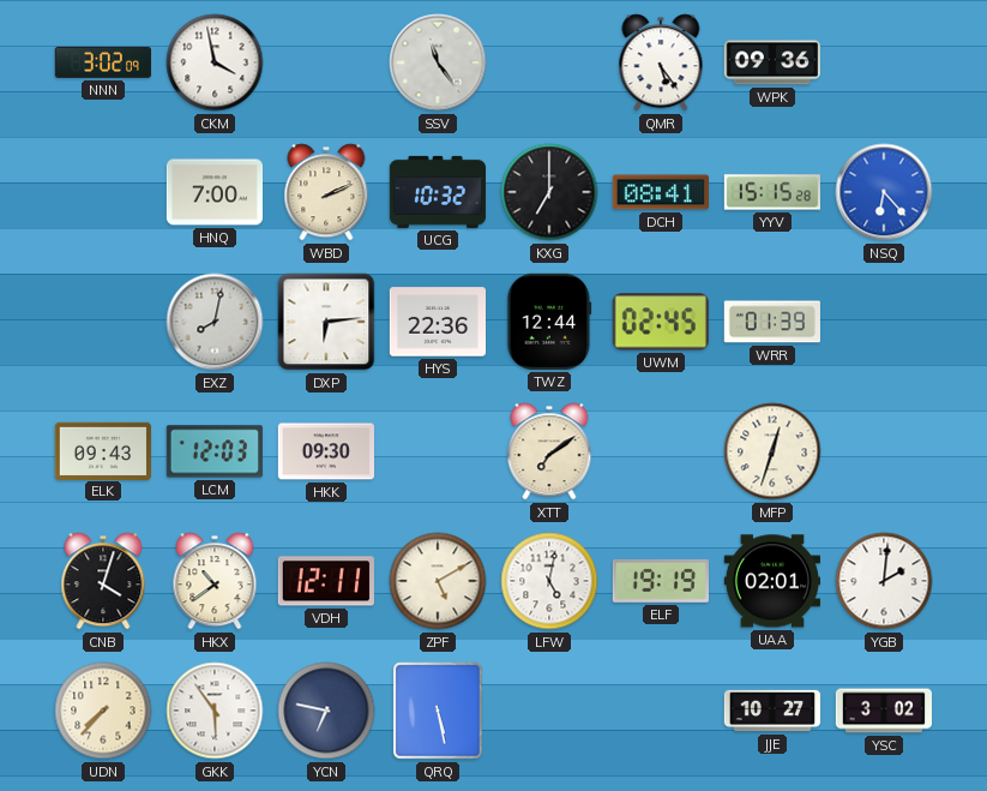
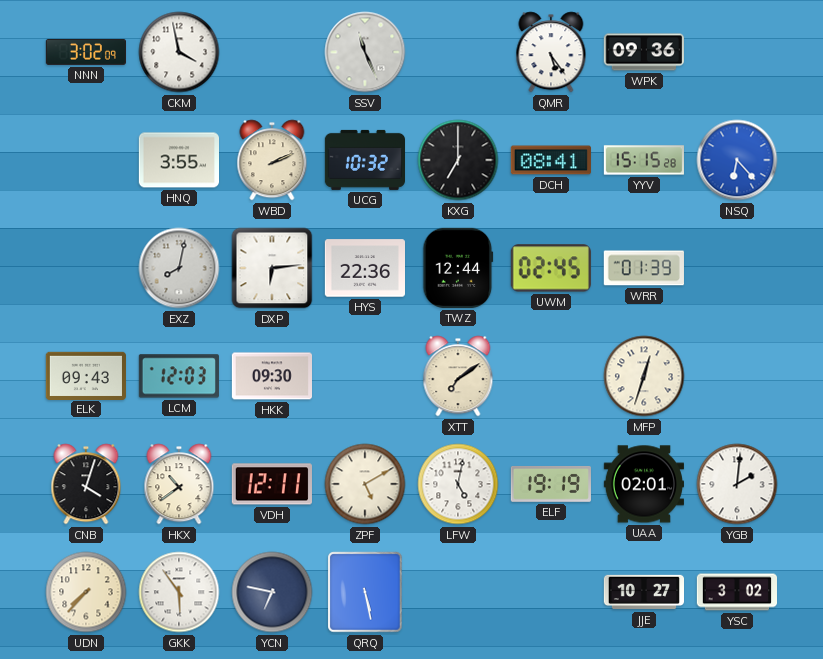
SSV: 11:24 -> 11:26 (365, 52)
HNQ: 7:00 -> 3:55 (178, 160)
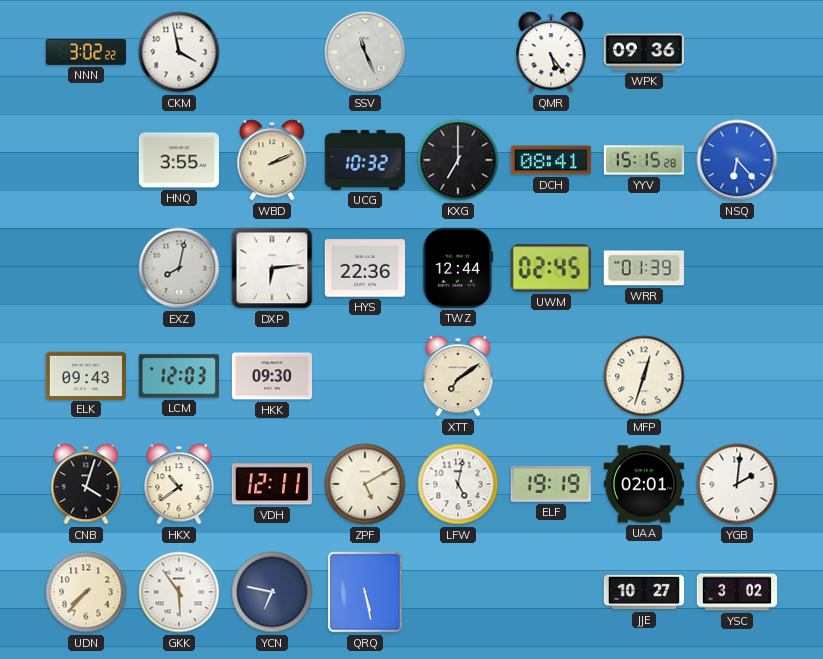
NNN: 3:02:09 -> 3:02:22 (85, 52)
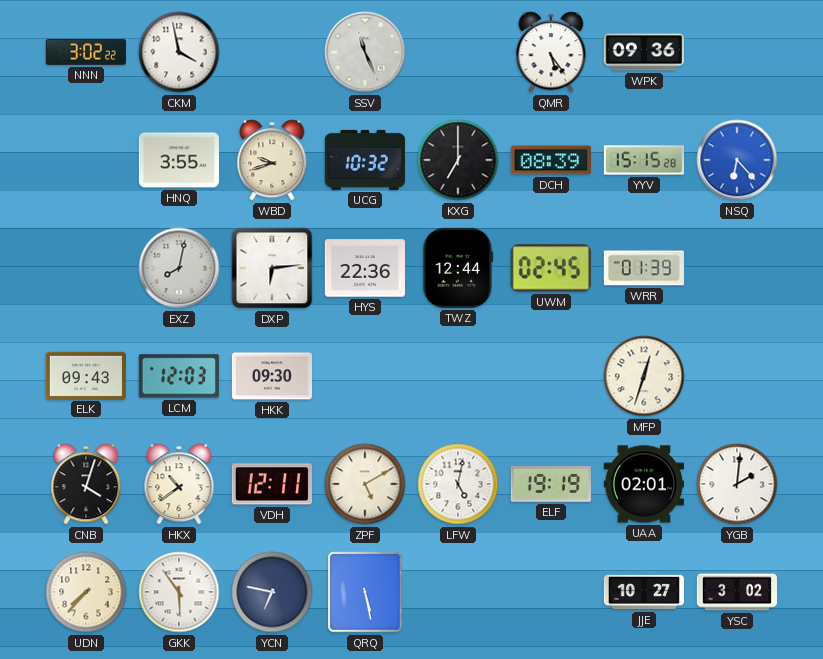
WBD: 2:11 -> 9:42 (272, 160)
DCH: 08:41 -> 08:39 (551, 160)
XTT: 7:09 -> none (458, 376)
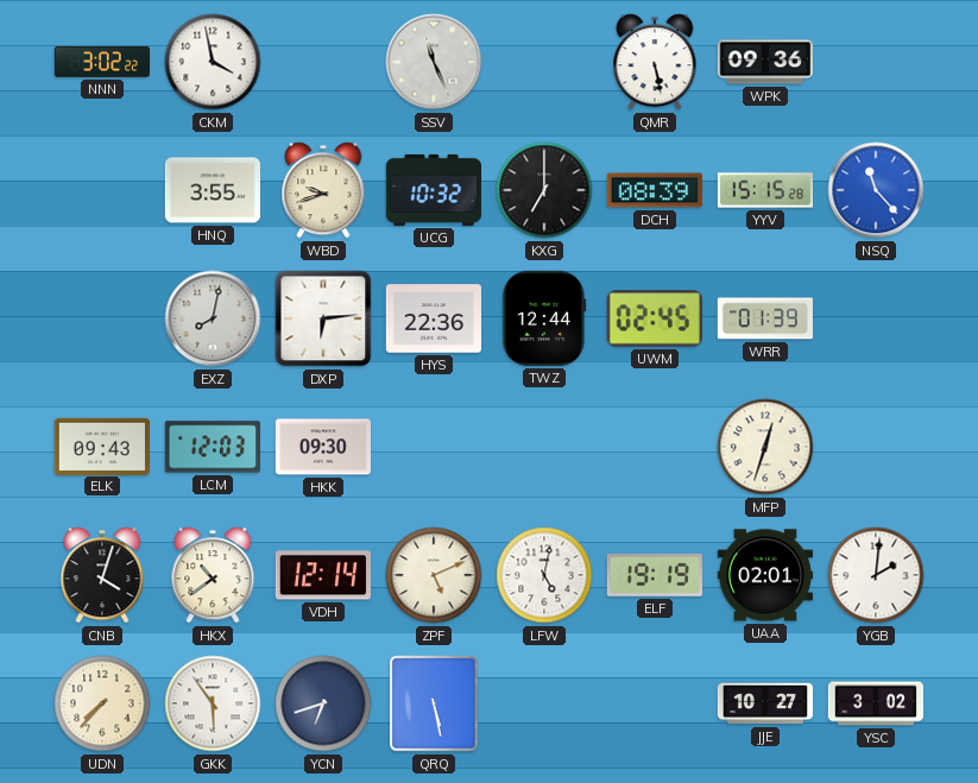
QMR: 5:24 -> 5:28 (655, 62)
NSQ: 6:23 -> 11:23 (876, 190)
VDH: 12:11 -> 12:14 (323, 575)
ZPF: 5:10 -> 5:11 (434, 575)
YCN: 6:47 -> 6:42 (323, 703)
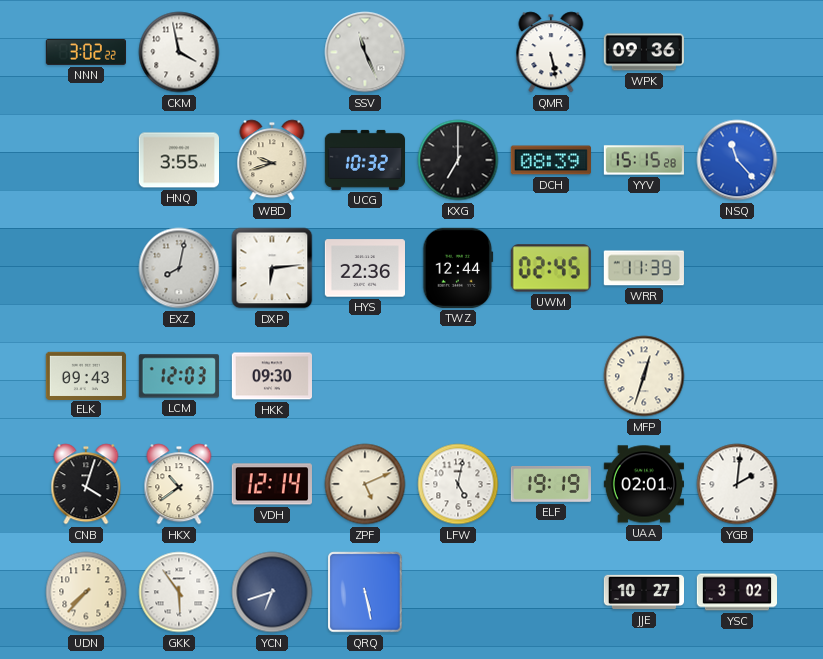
WRR: 01:39 -> 11:39 (644, 268)
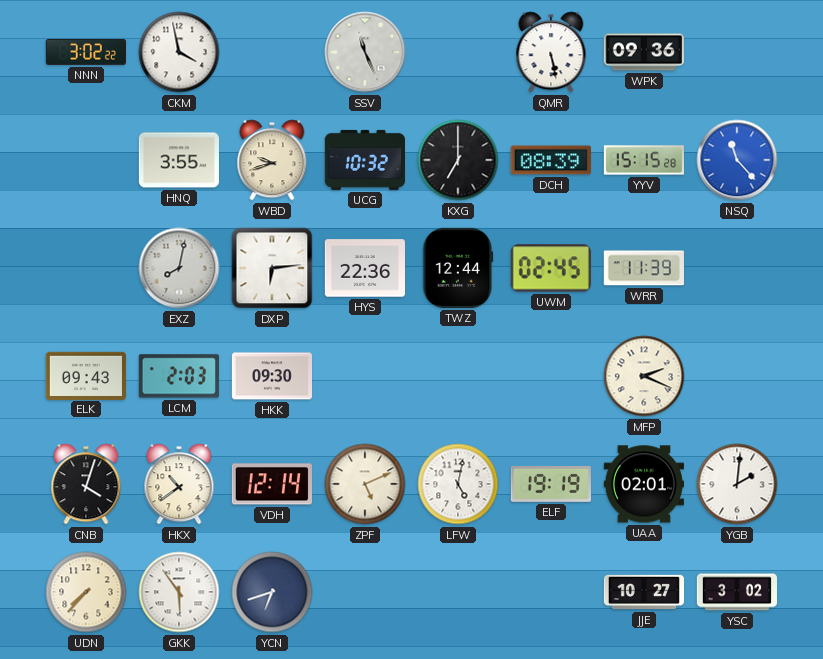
LCM: 12:03 -> 2:03 (179, 376)
MFP: 12:33 -> 2:19 (644, 376)
QRQ: 5:28 -> none (365, 592)
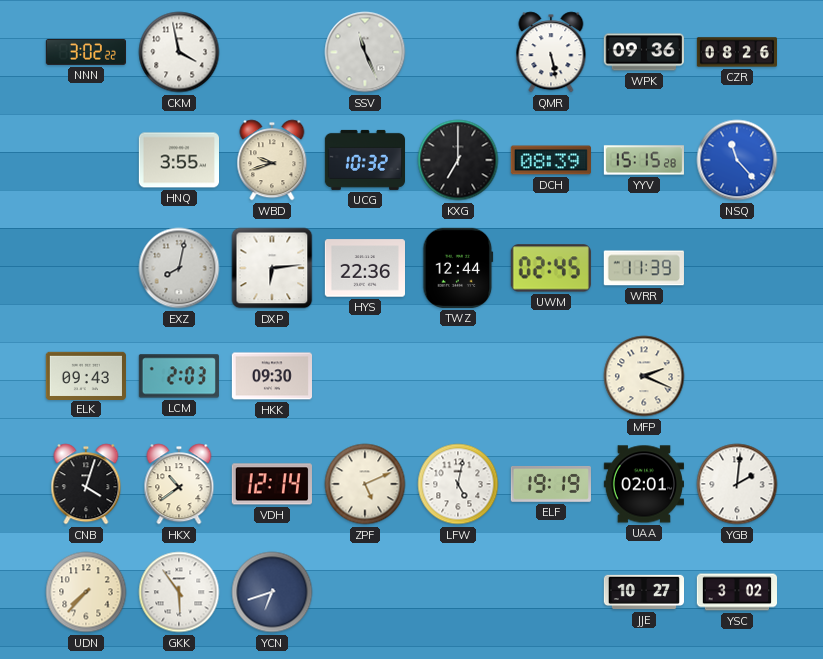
CZR: none -> 08:26 (736, 52)
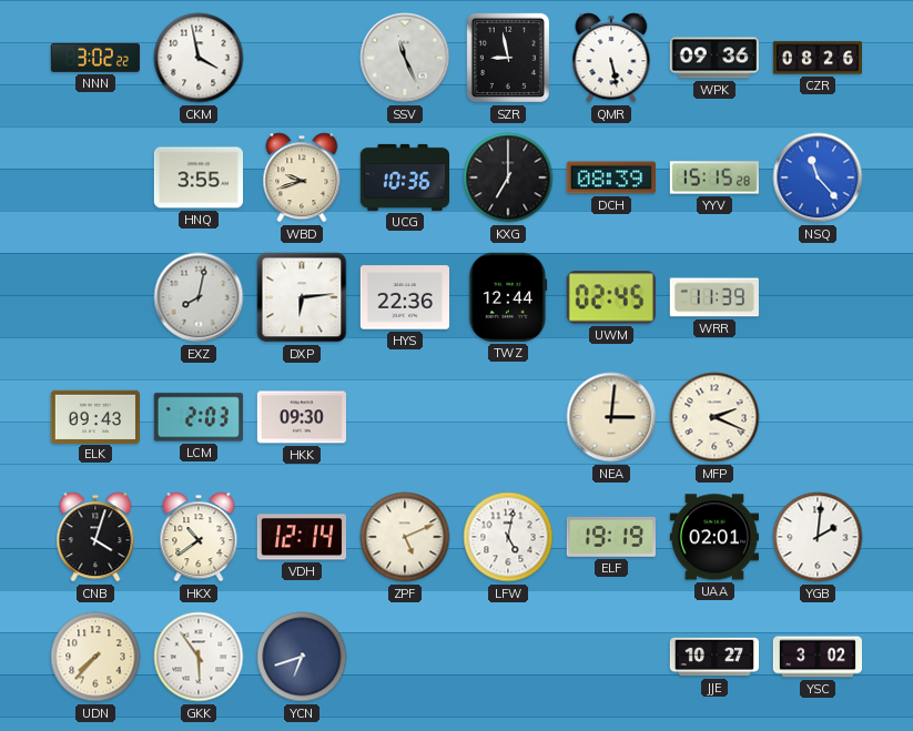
SZR: none -> 8:58 (508, 58)
UCG: 10:32 -> 10:36 (404, 177)
NEA: none -> 3:01 (611, 417)
